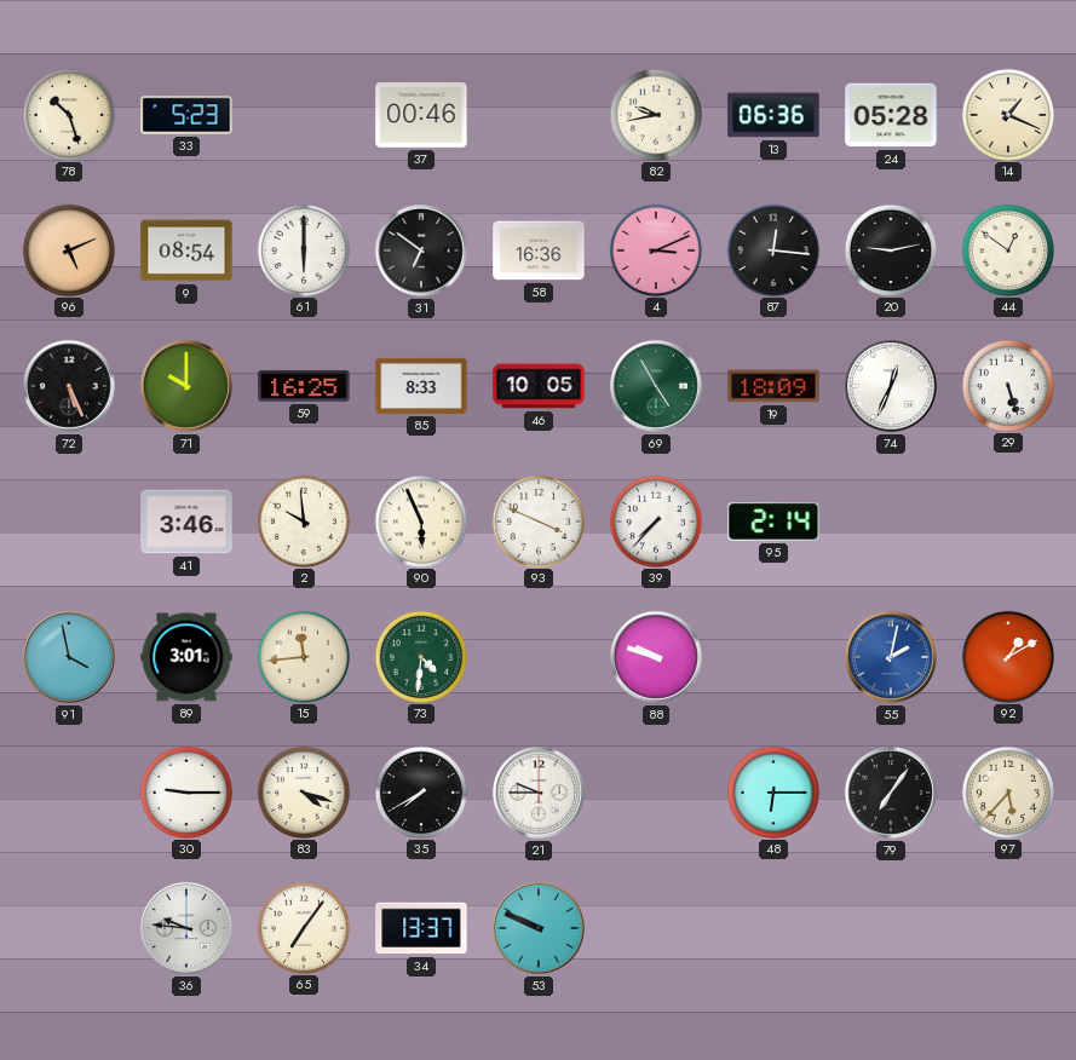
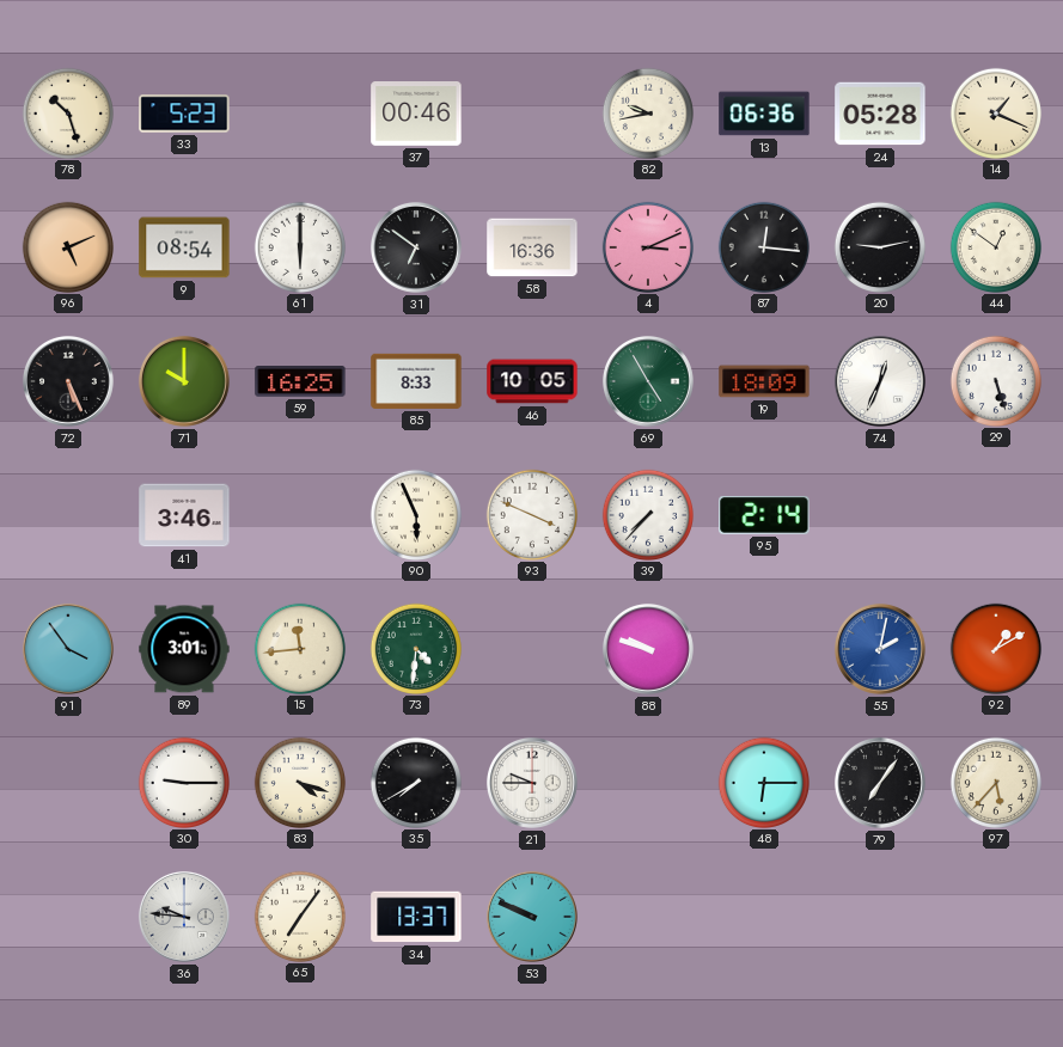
2: 9:59 -> none (303, 520)
91: 3:58 -> 3:54 (68, 649)
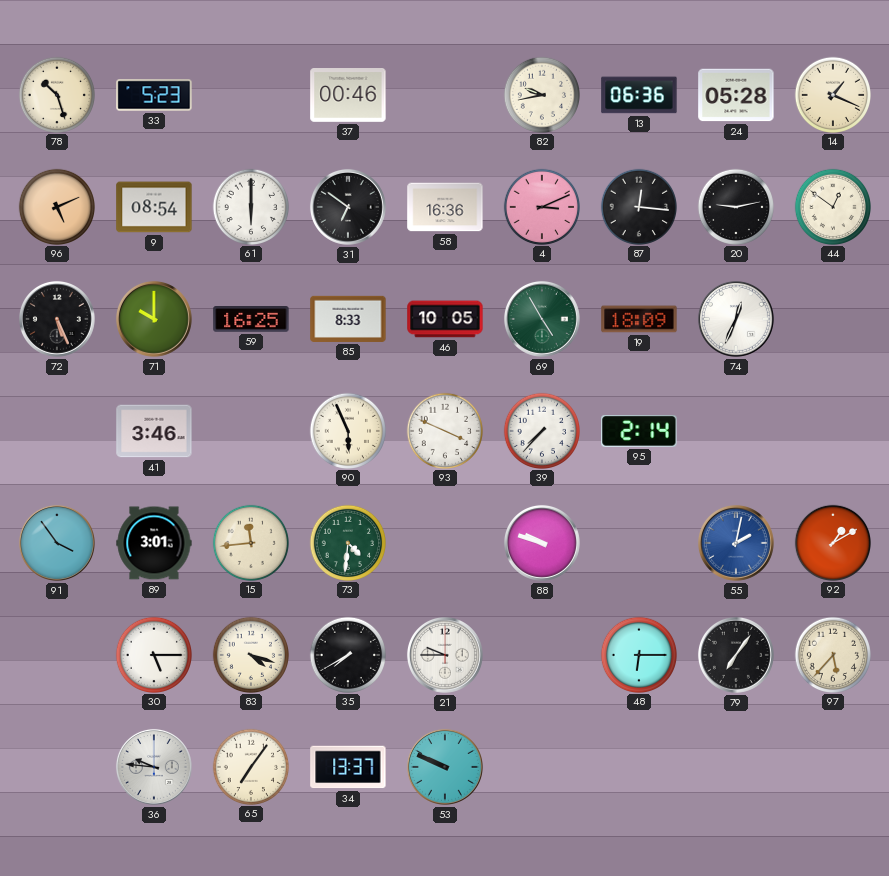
29: 5:27 -> none (995, 380)
30: 9:15 -> 5:15 (153, 654)
